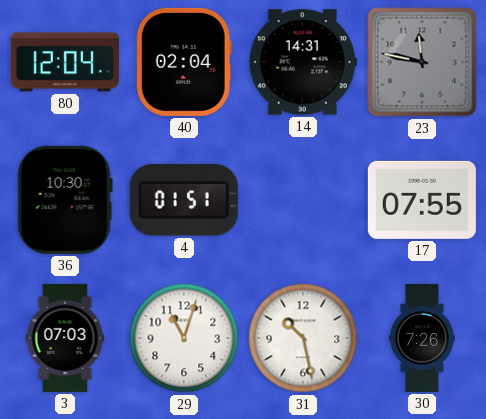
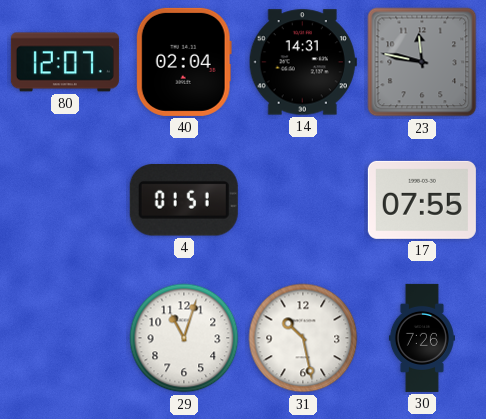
80: 12:04 -> 12:07 (65, 62)
36: 10:30 -> none (65, 200)
3: 07:03 -> none (65, 338)
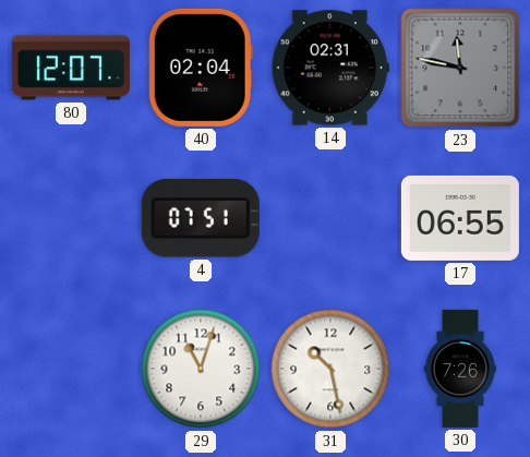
14: 14:31 -> 02:31 (330, 68)
4: 01:51 -> 07:51 (201, 219)
17: 07:55 -> 06:55 (460, 218)
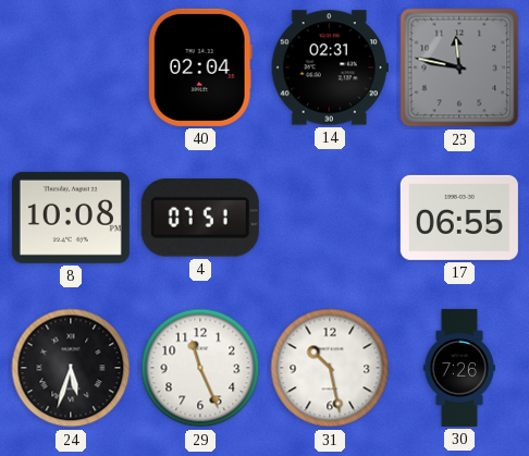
80: 12:07 -> none (71, 68)
8: none -> 10:08 (71, 218)
24: none -> 5:33 (71, 368)
29: 11:03 -> 11:26 (200, 368)
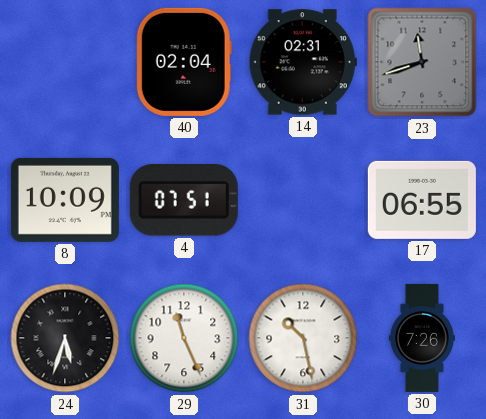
23: 11:47 -> 11:42 (422, 62)
8: 10:08 -> 10:09 (65, 200)
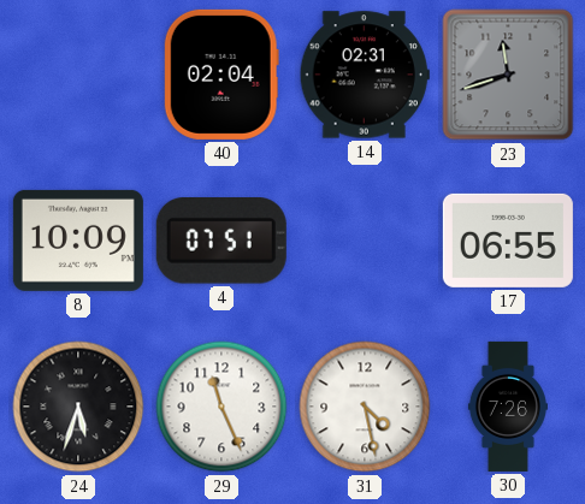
31: 10:28 -> 4:28 (365, 407)
